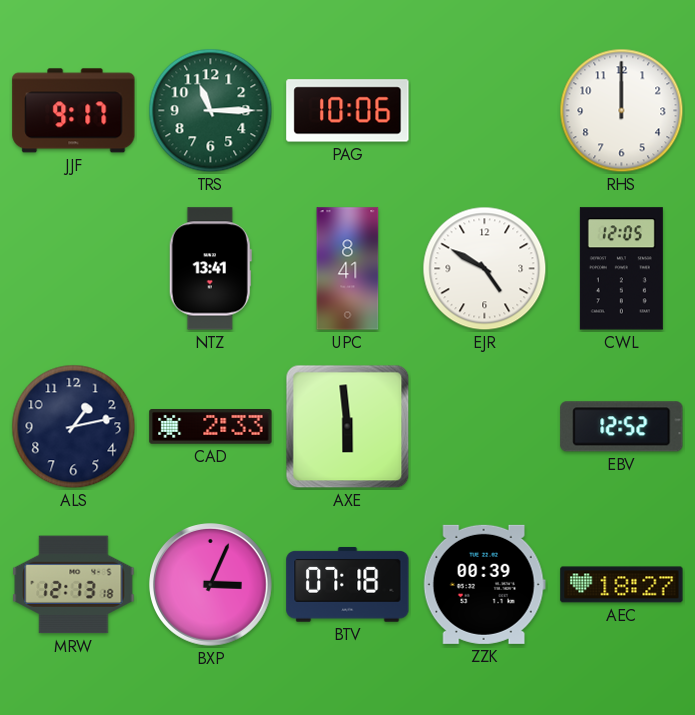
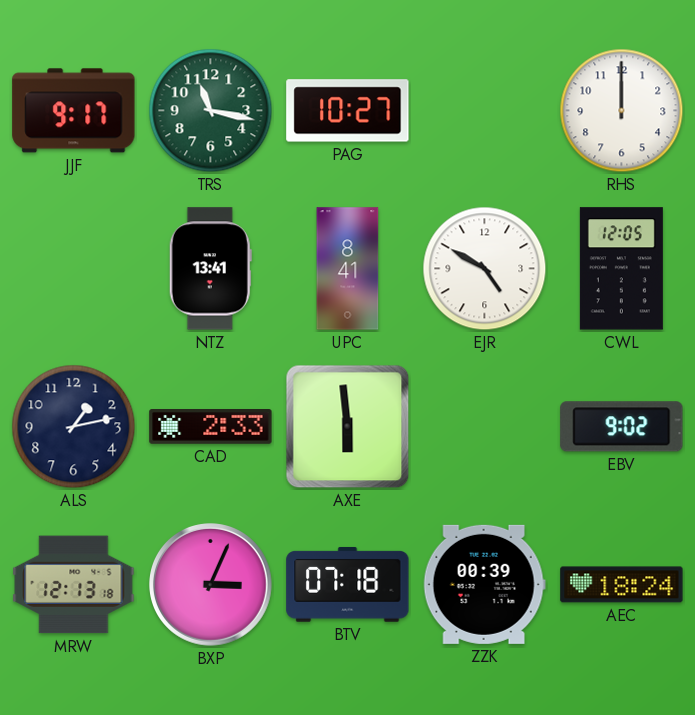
TRS: 11:15 -> 11:17 (211, 111)
PAG: 10:06 -> 10:27 (348, 111)
EBV: 12:52 -> 9:02 (622, 427)
AEC: 18:27 -> 18:24 (622, 585)
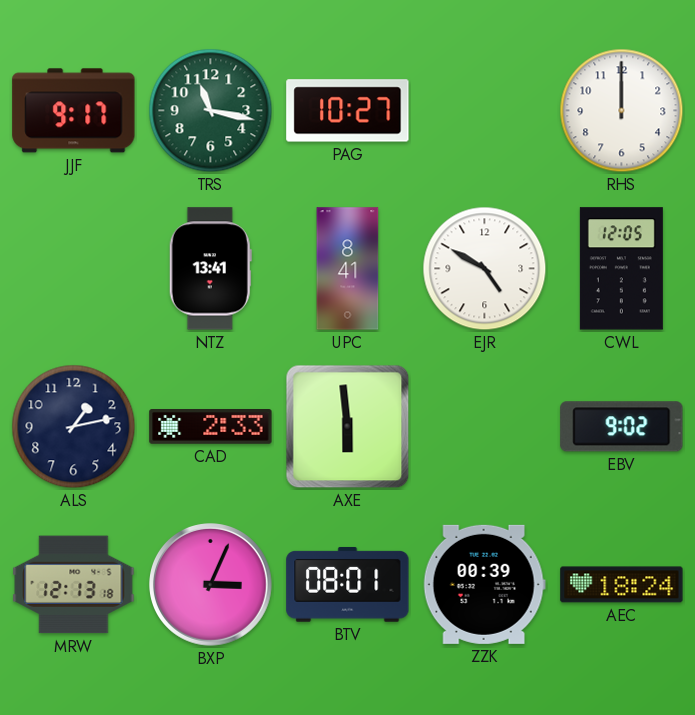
BTV: 07:18 -> 08:01 (348, 584)
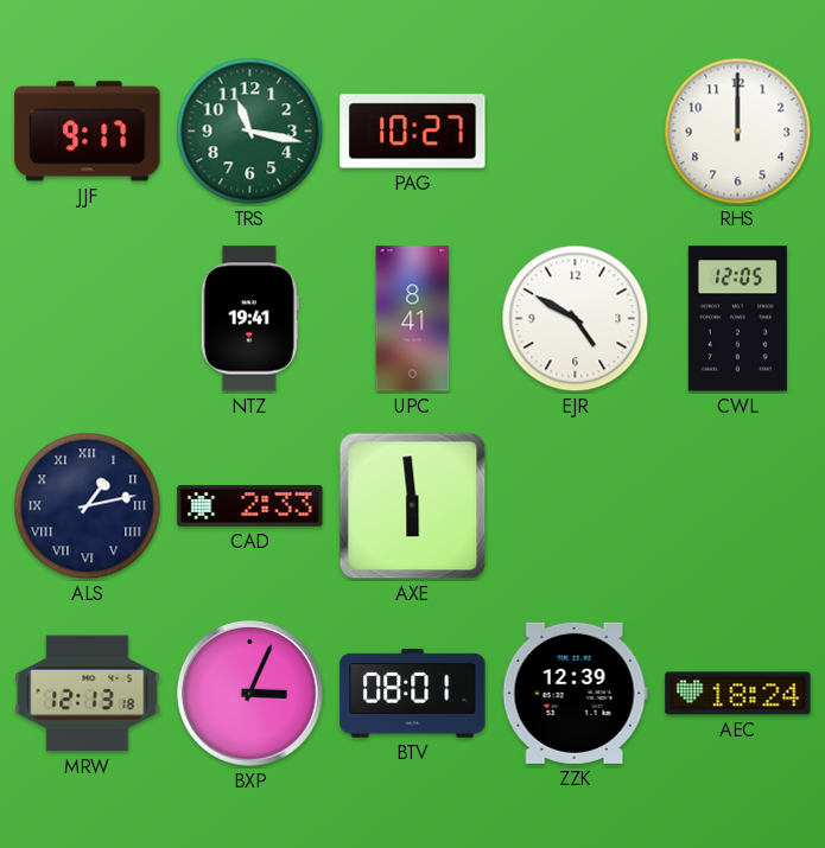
NTZ: 13:41 -> 19:41 (249, 319)
ALS numerals: Arabic -> Roman (88, 506)
EBV: 9:02 -> none (622, 427)
ZZK: 00:39 -> 12:39 (575, 693)
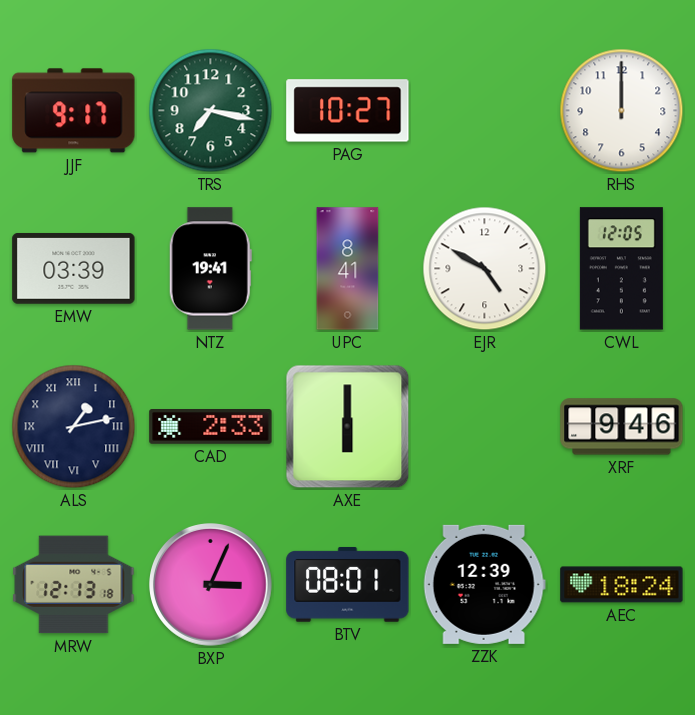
TRS: 11:17 -> 7:17 (211, 111)
EMW: none -> 03:39 (74, 268)
AXE: 5:59 -> 6:00 (348, 427)
XRF: none -> 9:46 (622, 427)
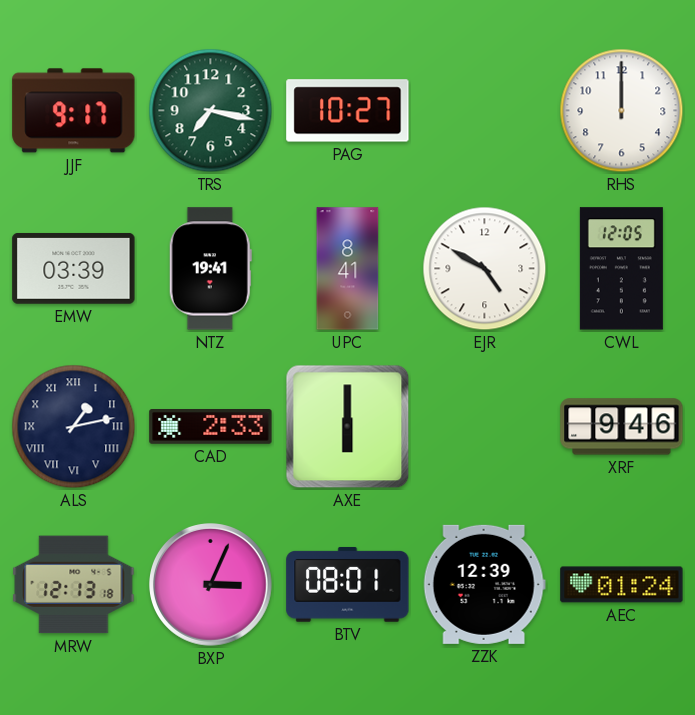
AEC: 18:24 -> 01:24 (622, 585)
